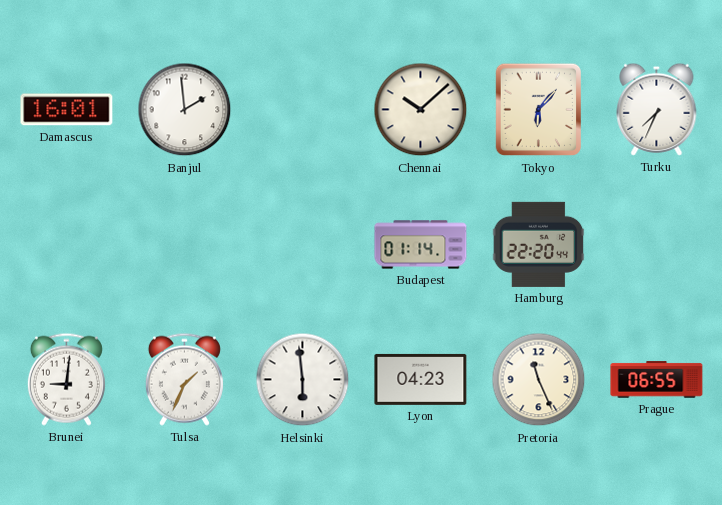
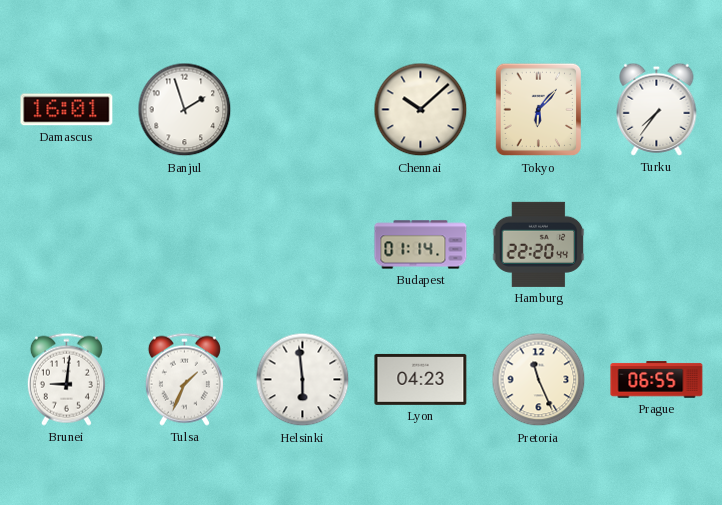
Banjul: 1:59 -> 1:57 (185, 110)
Turku: 7:34 -> 7:36 (657, 109)
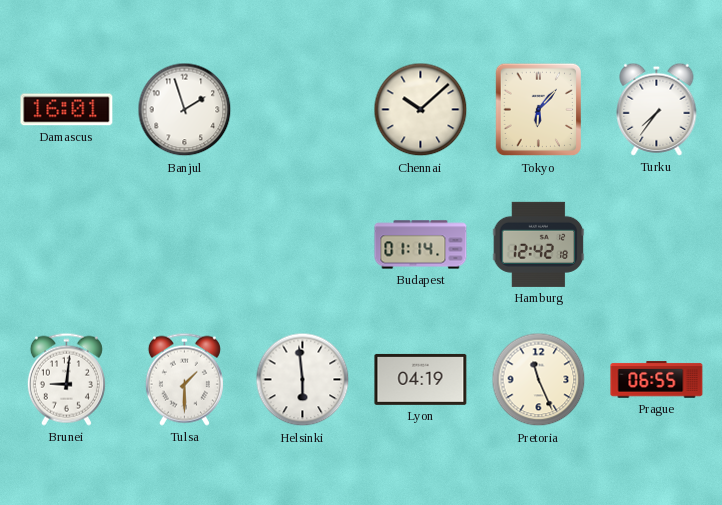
Hamburg: 22:20 -> 12:42 (539, 244)
Tulsa: 1:34 -> 1:30 (184, 379)
Lyon: 04:23 -> 04:19 (421, 379)
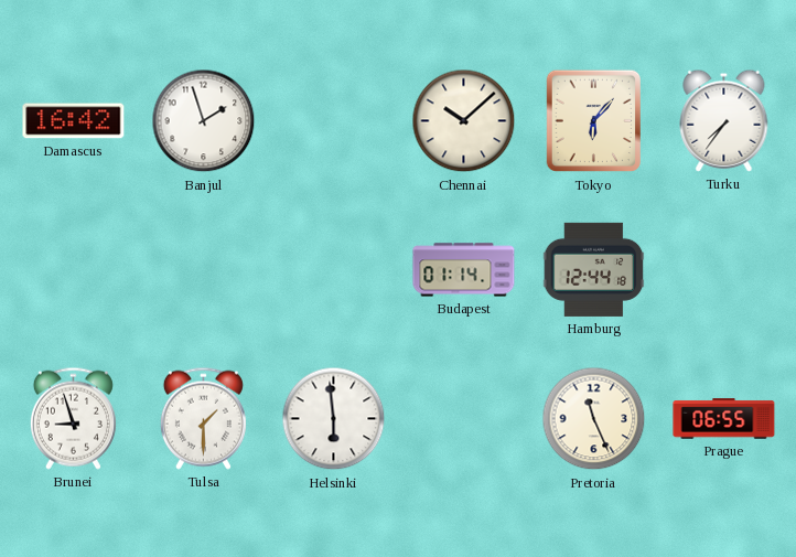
Damascus: 16:01 -> 16:42 (74, 121)
Hamburg: 12:42 -> 12:44 (594, 269)
Brunei: 9:01 -> 8:57 (73, 418)
Lyon: 04:19 -> none (421, 379)
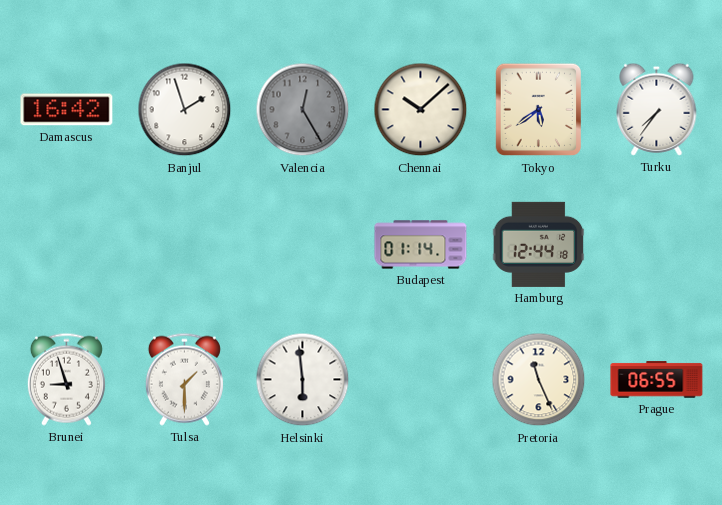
Valencia: none -> 12:25 (303, 110)
Tokyo: 6:07 -> 5:39 (539, 110)
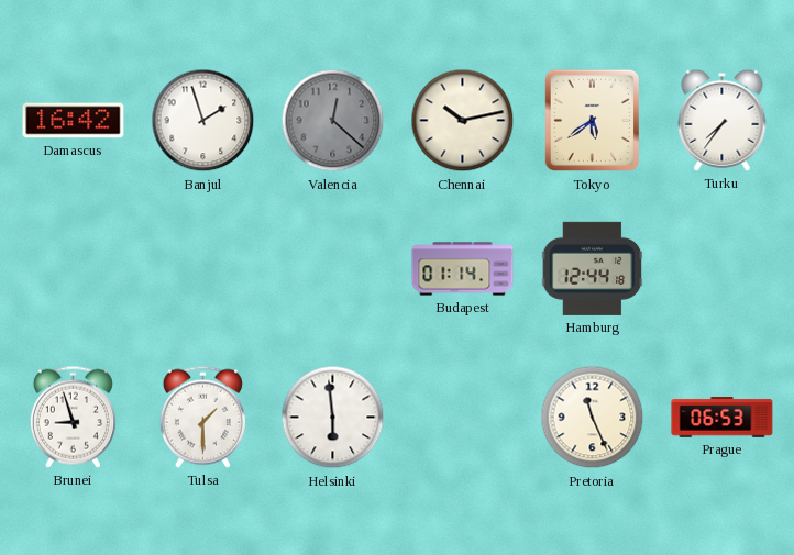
Valencia: 12:25 -> 12:22 (333, 121)
Chennai: 10:08 -> 10:13 (463, 121)
Prague: 06:55 -> 06:53 (723, 418)
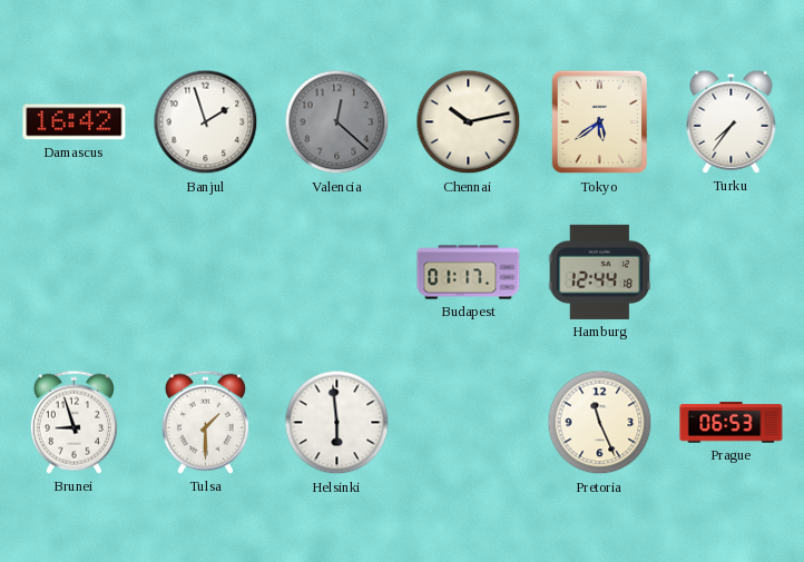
Budapest: 01:14 -> 01:17 (469, 273)
